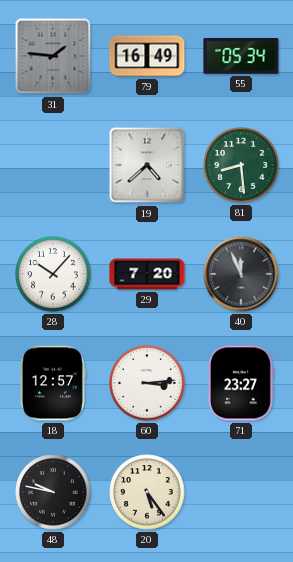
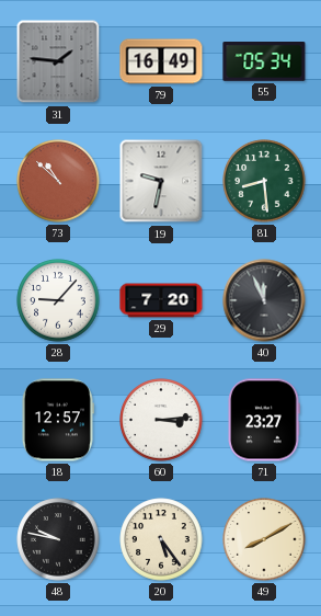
73: none -> 10:52 (58, 181)
19: 4:38 -> 9:32 (161, 181)
28: 10:07 -> 9:07 (58, 300)
49: none -> 8:10 (264, 539)
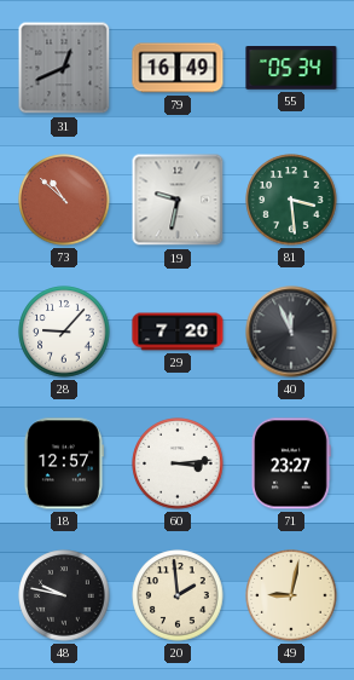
31: 1:46 -> 12:41 (64, 68)
81: 8:29 -> 3:29 (291, 200)
20: 5:24 -> 1:59 (178, 595)
49: 8:10 -> 9:02 (291, 595)
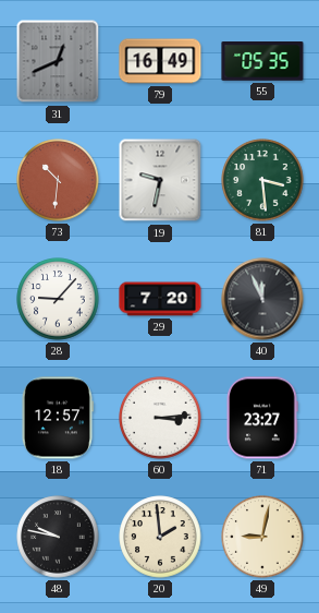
55: 05:34 -> 05:35 (262, 61)
73: 10:52 -> 10:31 (58, 180)
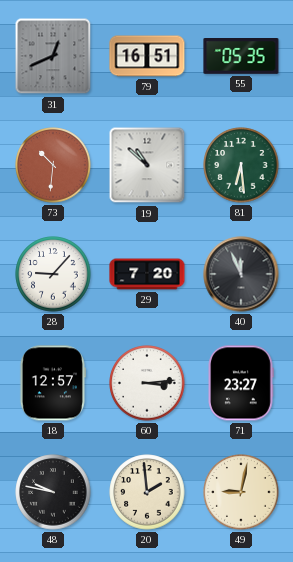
79: 16:49 -> 16:51 (147, 56)
19: 9:32 -> 10:52 (147, 165)
81: 3:29 -> 6:29 (241, 165)
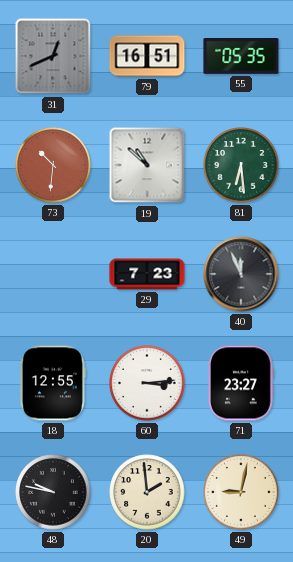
28: 9:07 -> none (53, 274)
29: 7:20 -> 7:23 (147, 274)
18: 12:57 -> 12:55 (52, 383)
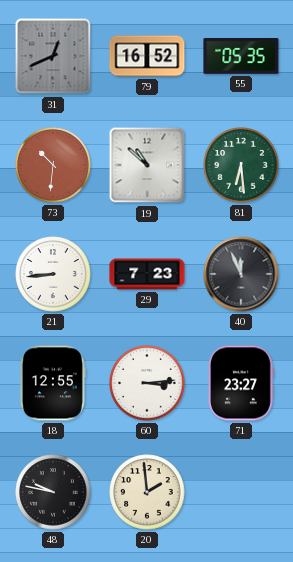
79: 16:51 -> 16:52 (147, 56)
21: none -> 8:44 (53, 274)
49: 9:02 -> none (241, 492)
